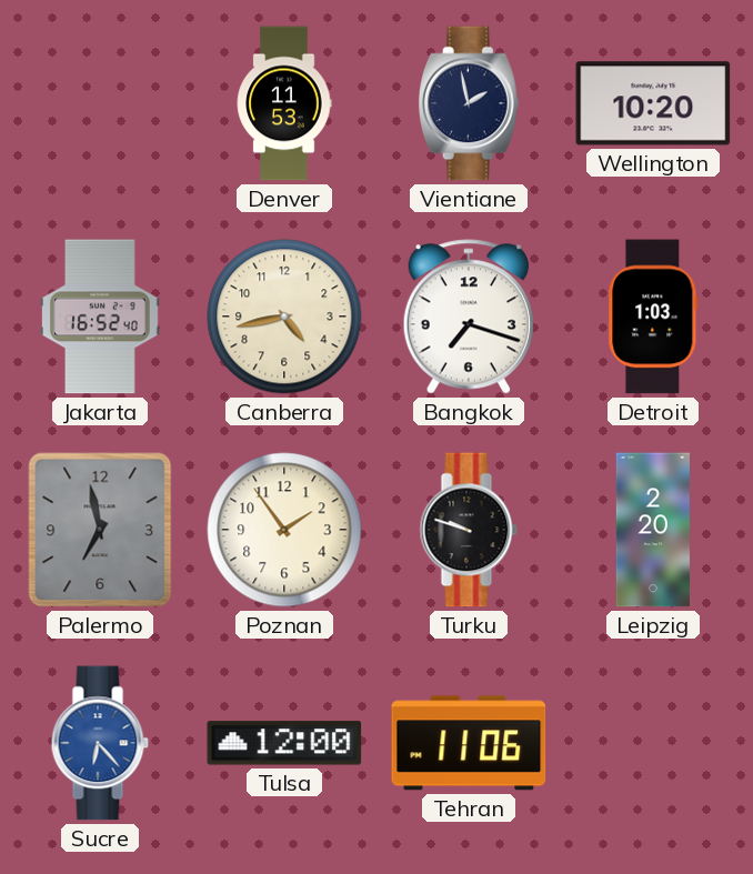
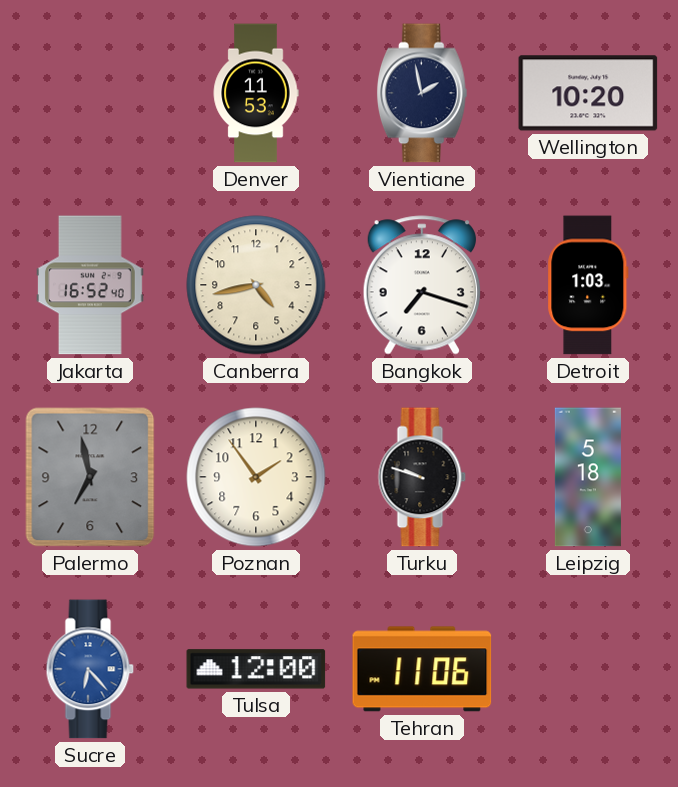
Leipzig: 2:20 -> 5:18 (588, 477)
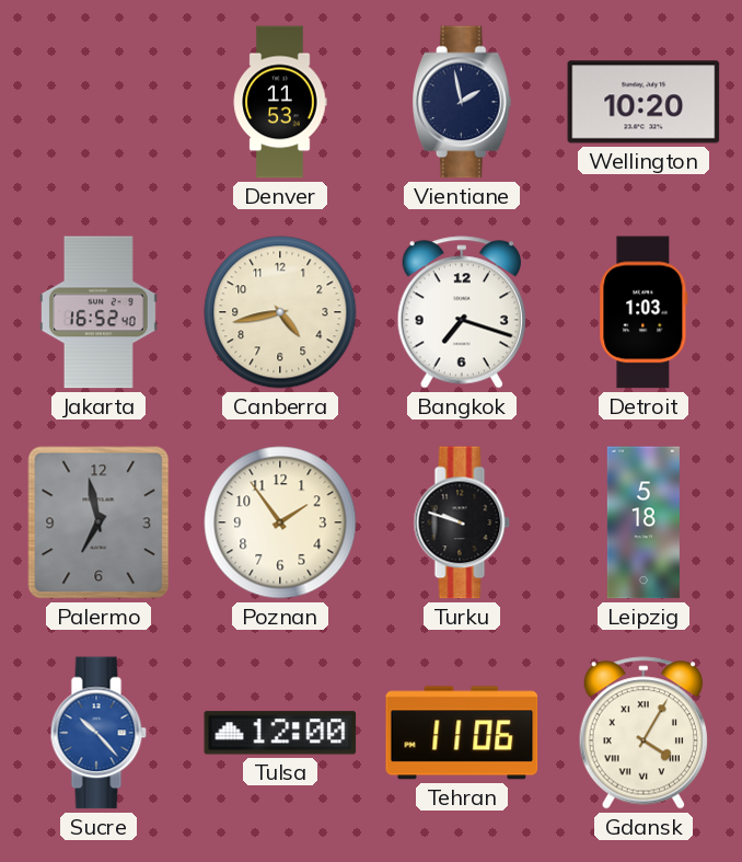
Sucre: 6:23 -> 10:23 (98, 733)
Gdansk: none -> 4:05 (642, 733)
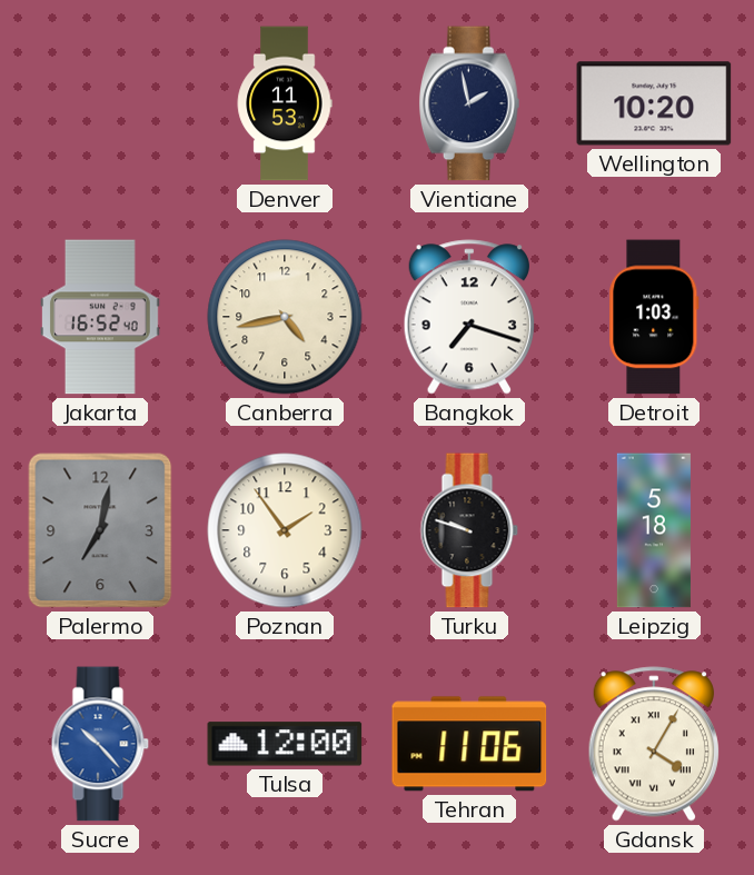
Palermo: 6:58 -> 7:02 (100, 530)
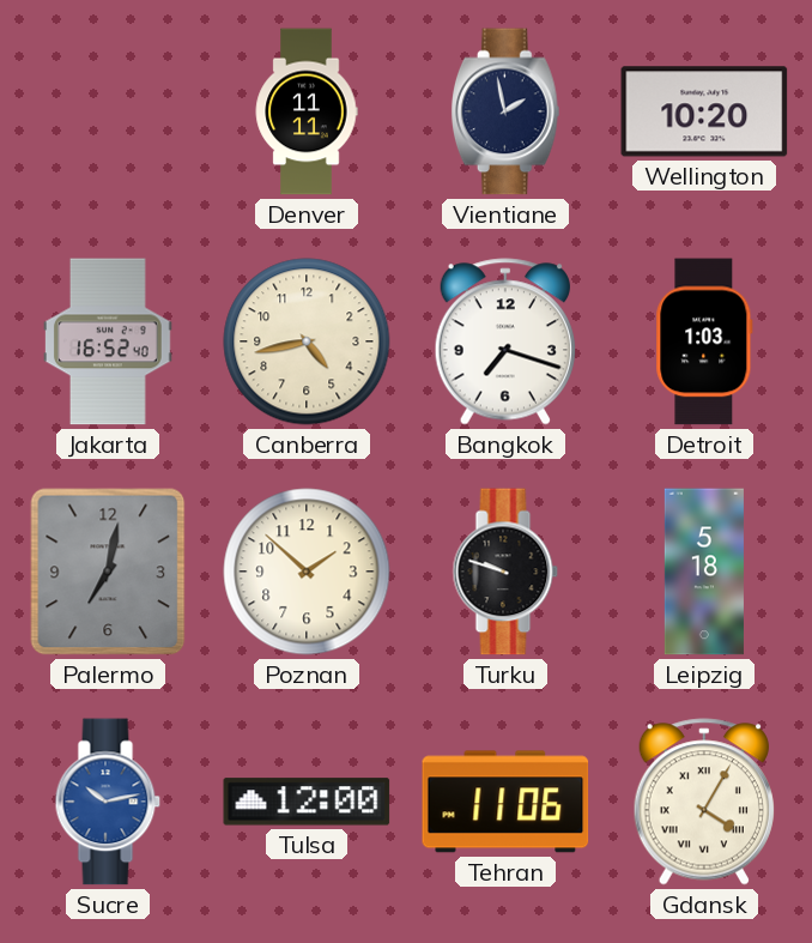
Denver: 11:53 -> 11:11 (307, 111)
Poznan: 1:54 -> 1:52 (307, 572)
Sucre: 10:23 -> 10:13 (108, 802)
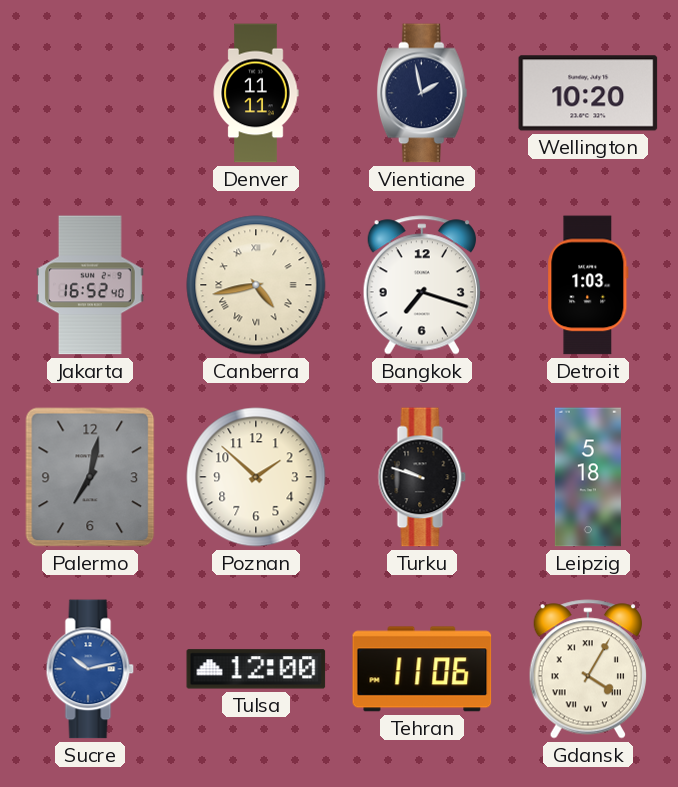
Canberra numerals: Arabic -> Roman (256, 285)
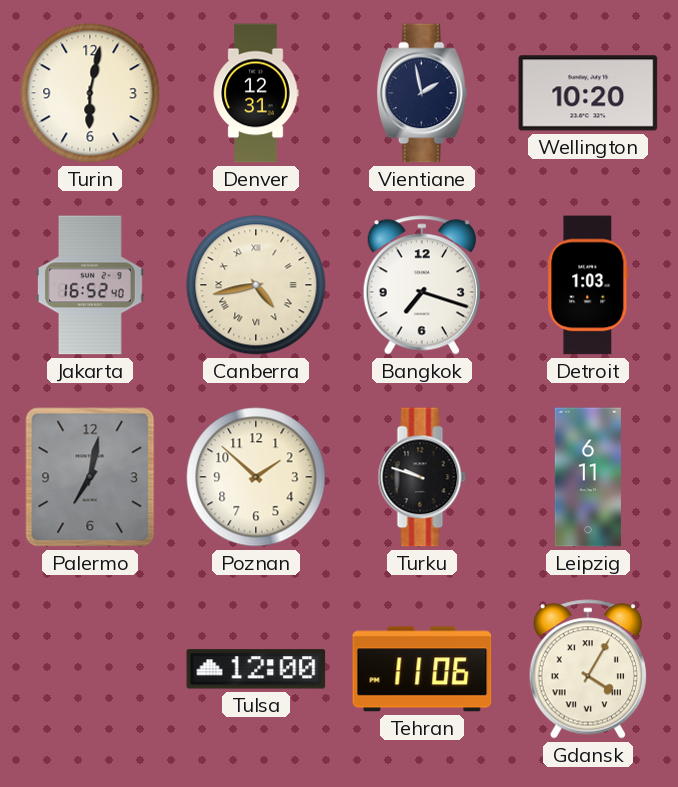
Turin: none -> 6:02 (90, 93)
Denver: 11:11 -> 12:31 (256, 93)
Leipzig: 5:18 -> 6:11 (588, 477)
Sucre: 10:13 -> none (90, 669)
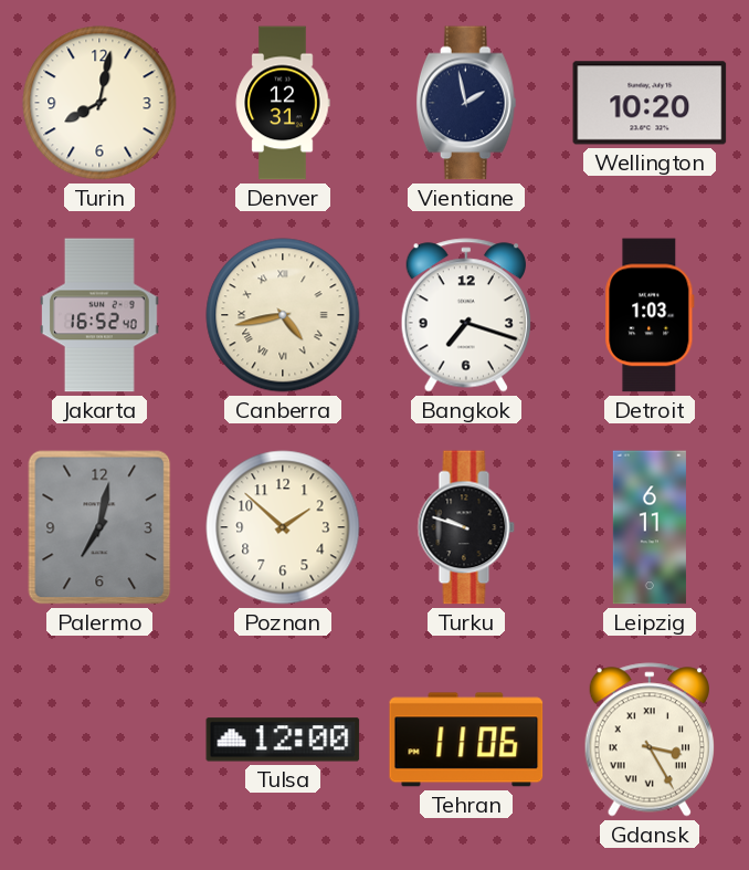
Turin: 6:02 -> 8:02 (99, 103)
Gdansk: 4:05 -> 3:25 (648, 740)
